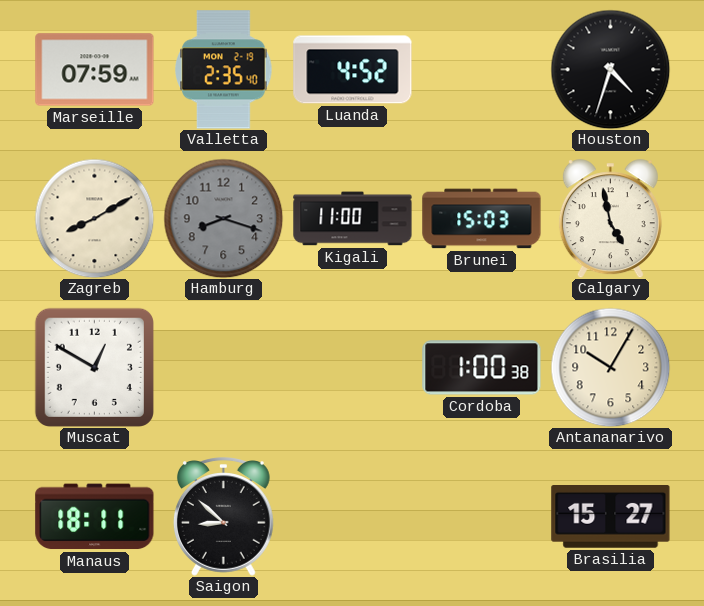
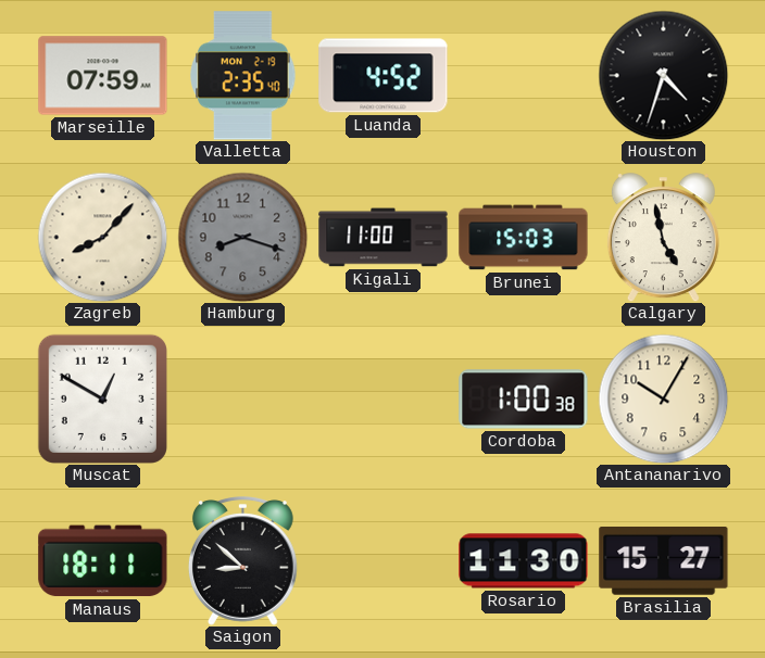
Zagreb: 8:10 -> 8:07 (102, 237)
Rosario: none -> 11:30 (524, 561)
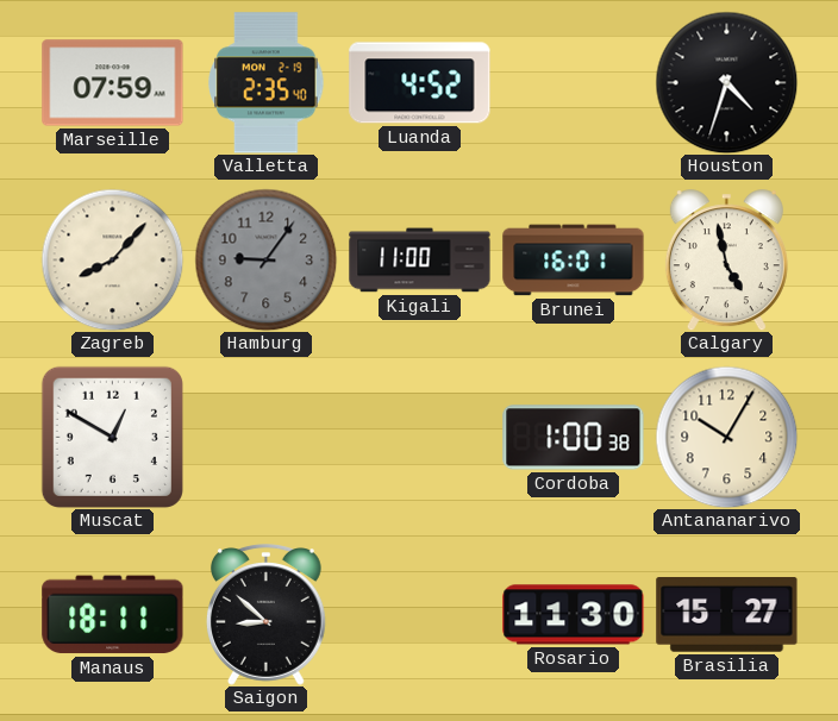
Hamburg: 8:18 -> 9:06 (265, 259)
Brunei: 15:03 -> 16:01 (574, 261)
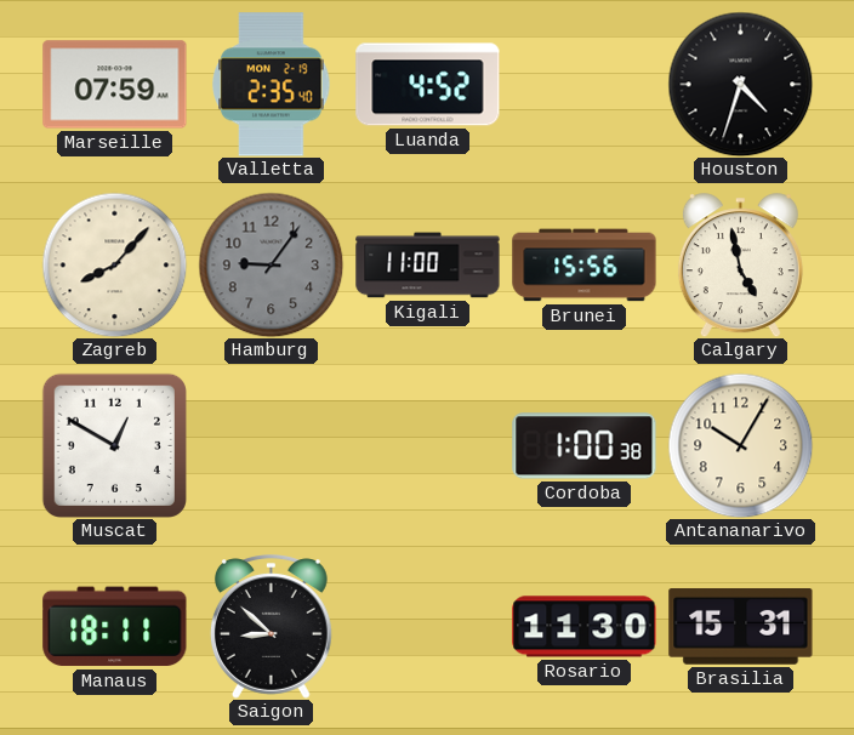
Brunei: 16:01 -> 15:56 (585, 266)
Brasilia: 15:27 -> 15:31 (741, 627)
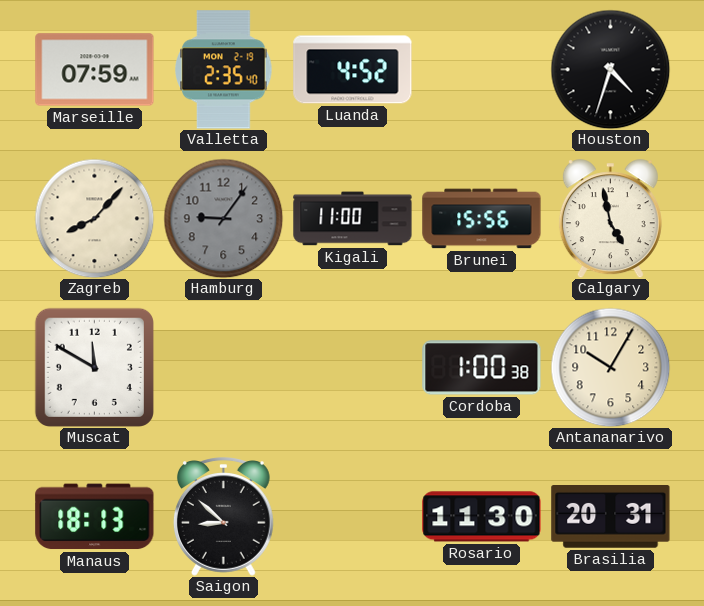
Muscat: 12:50 -> 11:50 (94, 367)
Manaus: 18:11 -> 18:13 (95, 517)
Brasilia: 15:31 -> 20:31 (611, 517)
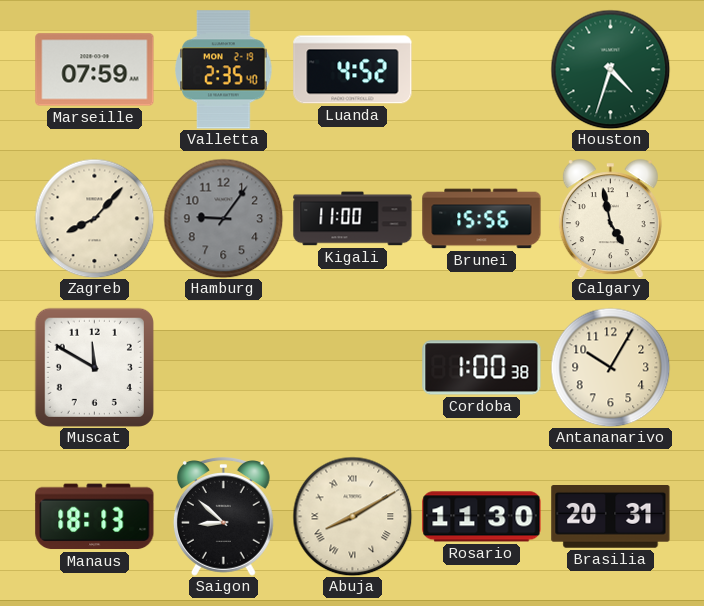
Houston dial: black -> green (610, 69)
Abuja: none -> 8:10 (352, 516)
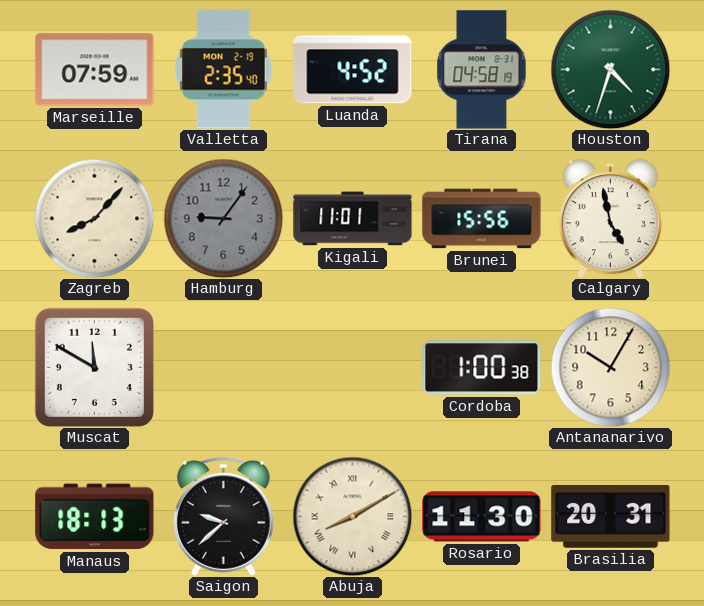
Tirana: none -> 04:58 (482, 70)
Kigali: 11:00 -> 11:01 (353, 219)
Saigon: 8:52 -> 9:38 (223, 517)
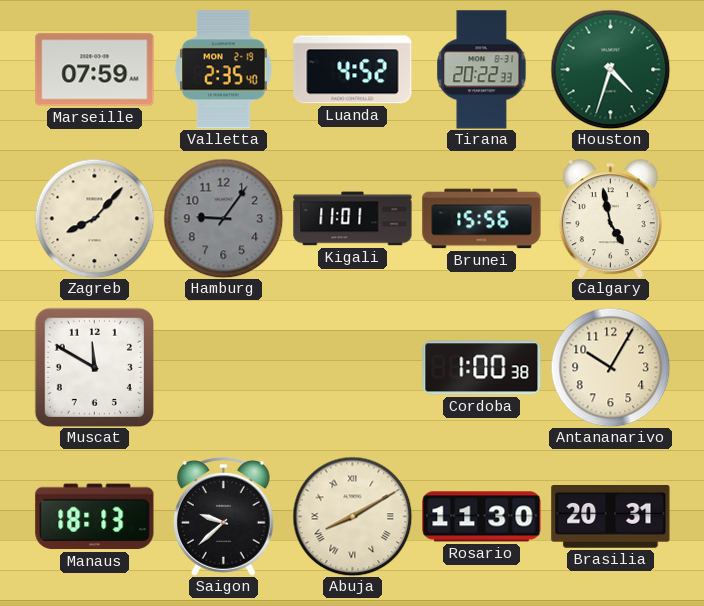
Tirana: 04:58 -> 20:22 (482, 70)
